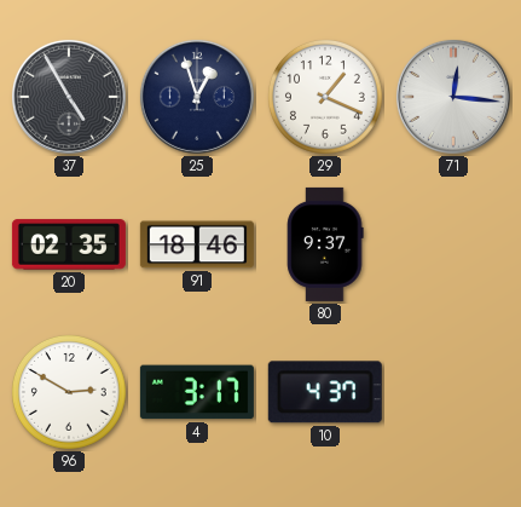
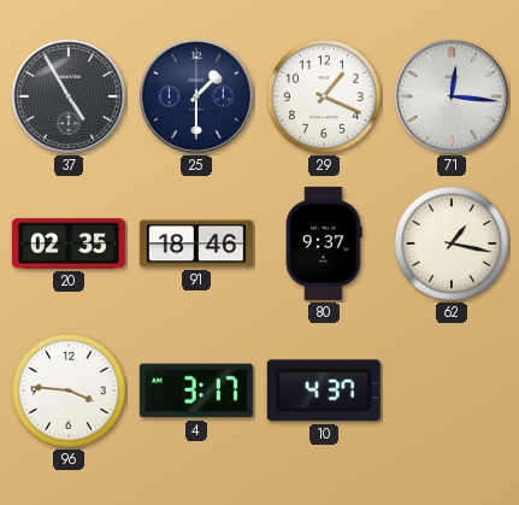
25: 12:57 -> 1:30 (196, 96)
62: none -> 1:17 (452, 243)
96: 2:50 -> 3:46 (69, 391)
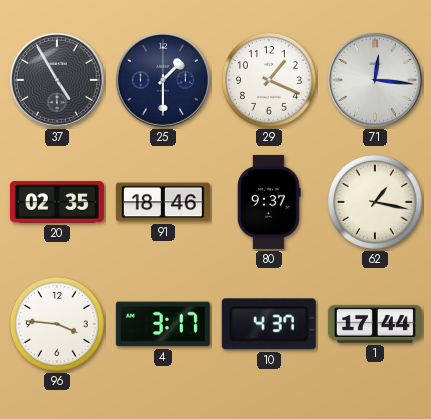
1: none -> 17:44 (375, 324)
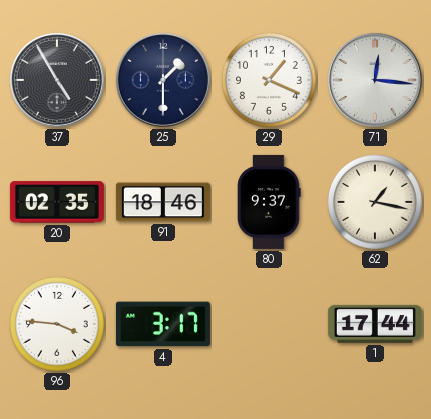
10: 4:37 -> none (269, 324)
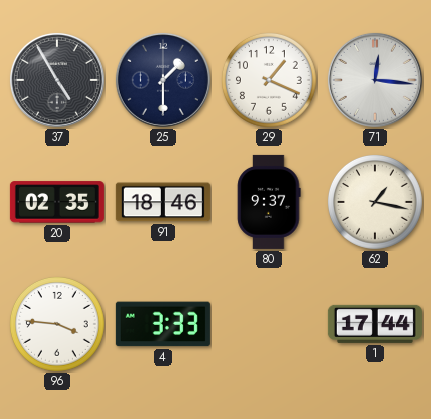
4: 3:17 -> 3:33 (163, 324)
